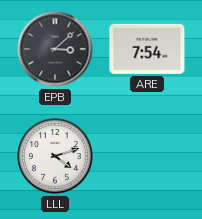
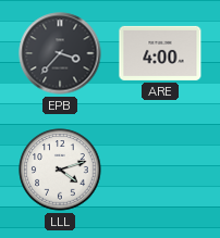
EPB: 3:08 -> 3:37 (60, 53)
ARE: 7:54 -> 4:00 (160, 53)
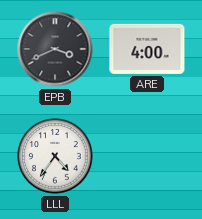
EPB: 3:37 -> 3:41 (55, 49)
LLL: 4:12 -> 4:36 (55, 156)
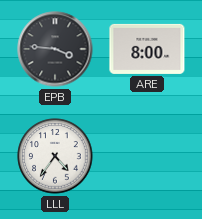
EPB: 3:41 -> 3:46 (55, 49)
ARE: 4:00 -> 8:00 (147, 49)
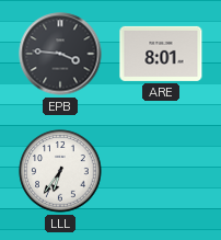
ARE: 8:00 -> 8:01 (161, 54)
LLL: 4:36 -> 6:36 (60, 171)
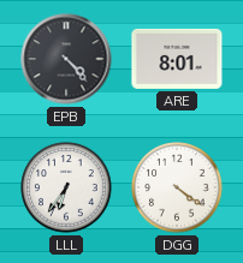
EPB: 3:46 -> 4:23 (66, 59)
DGG: none -> 4:21 (177, 187)
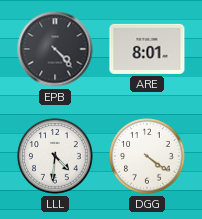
LLL: 6:36 -> 4:31 (55, 156)
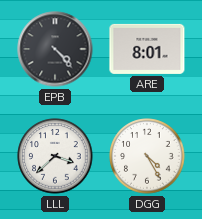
LLL: 4:31 -> 3:38 (55, 156)
DGG: 4:21 -> 4:25 (147, 156)
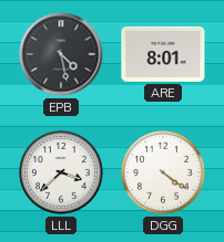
EPB: 4:23 -> 4:28 (61, 54)
DGG: 4:25 -> 4:21 (163, 172)
